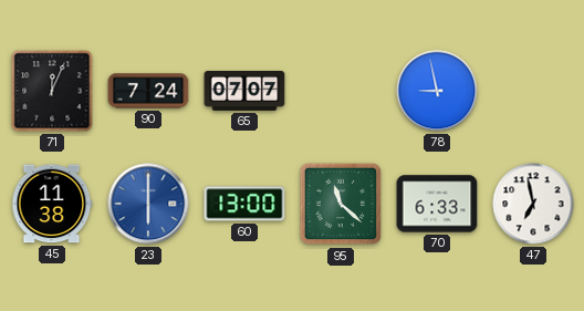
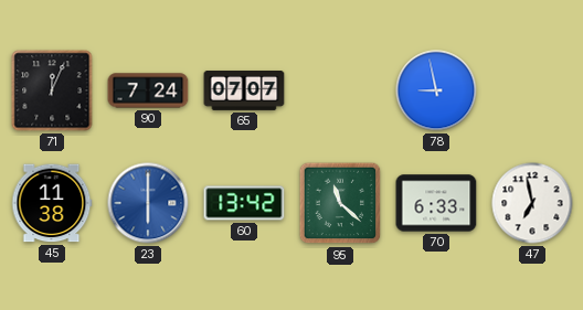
60: 13:00 -> 13:42 (244, 203)
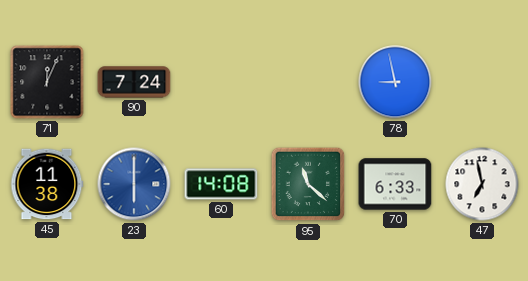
65: 07:07 -> none (244, 92)
60: 13:42 -> 14:08 (221, 184)
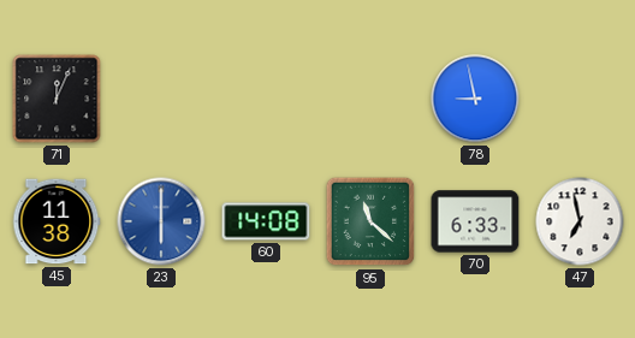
90: 7:24 -> none (134, 82)
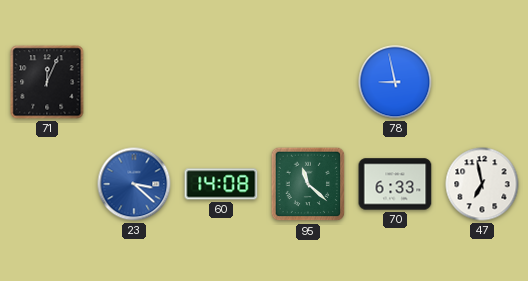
45: 11:38 -> none (57, 221)
23: 6:00 -> 3:22 (134, 184)
